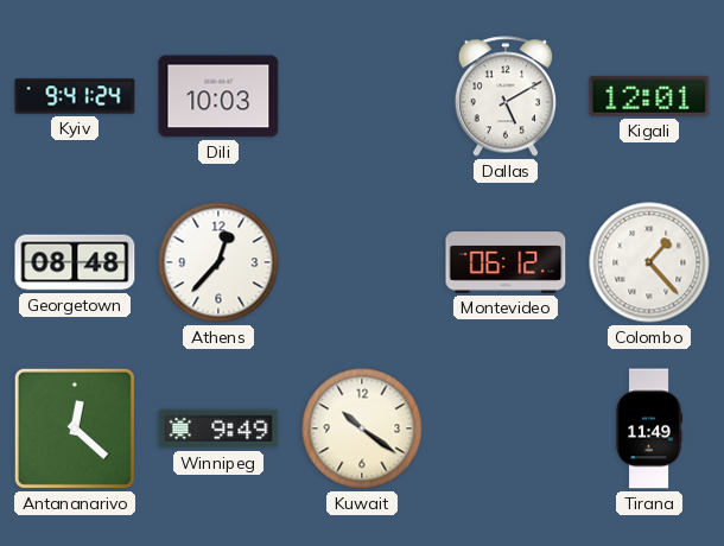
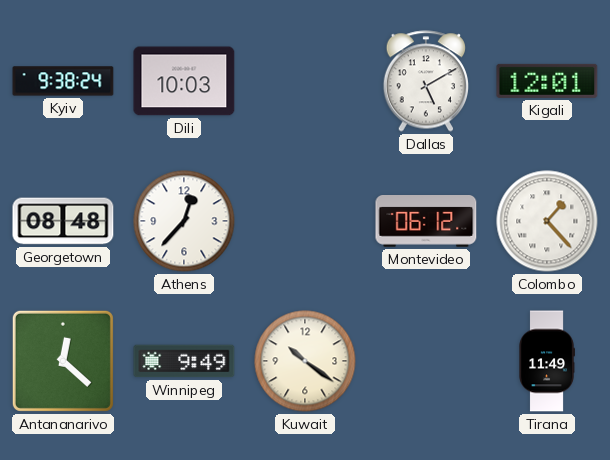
Kyiv: 9:41 -> 9:38 (63, 81)
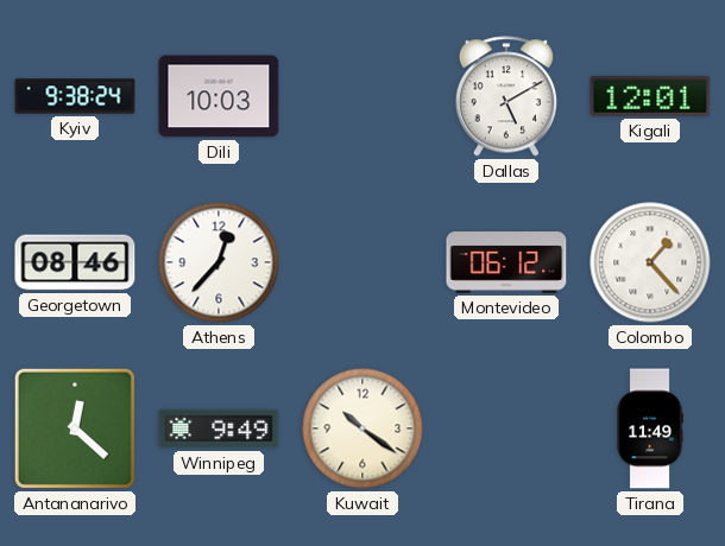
Georgetown: 08:48 -> 08:46 (75, 262)
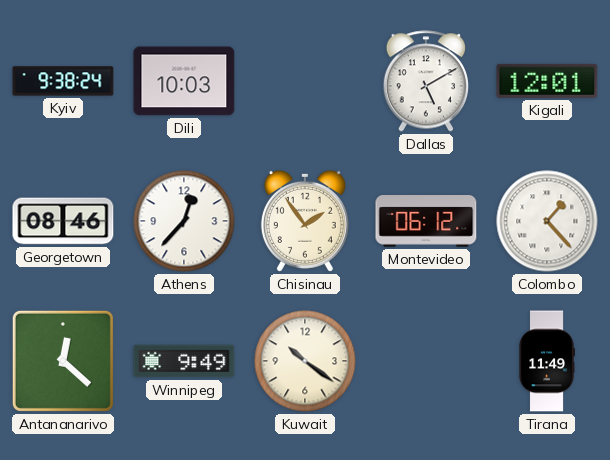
Chisinau: none -> 1:54 (305, 221)
